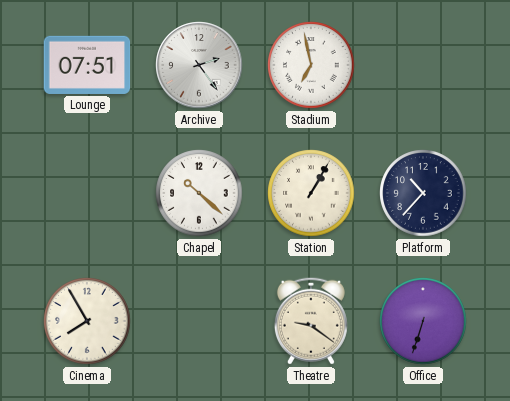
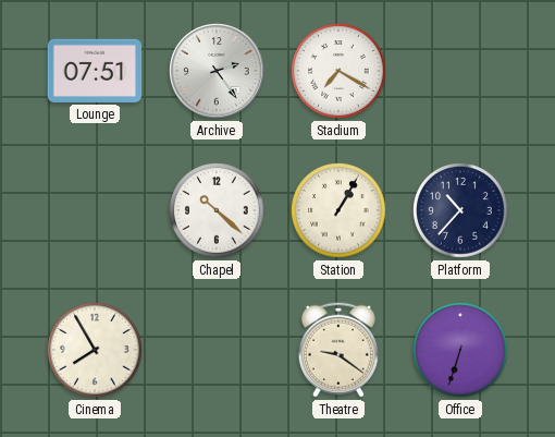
Stadium: 6:58 -> 7:20 (338, 71)
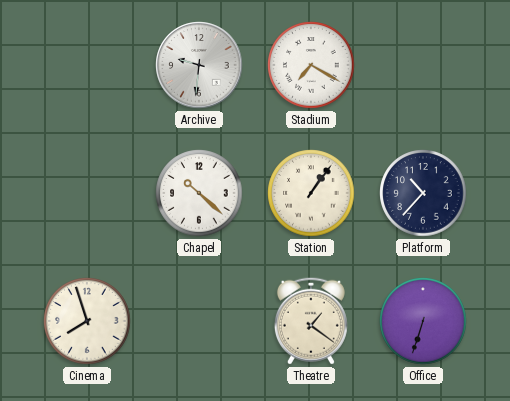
Lounge: 07:51 -> none (95, 71)
Archive: 2:24 -> 9:31 (199, 65)
Station: 1:05 -> 1:06 (311, 193)
Cinema: 7:55 -> 7:57 (87, 321)
Theatre: 9:21 -> 1:21 (311, 321)
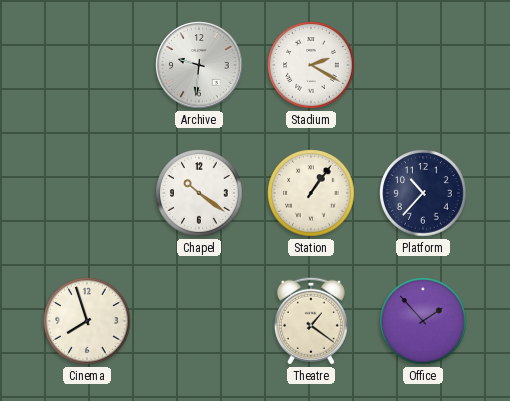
Stadium: 7:20 -> 2:20 (311, 65)
Chapel: 10:22 -> 10:21 (199, 193)
Office: 6:33 -> 1:53 (423, 321)
